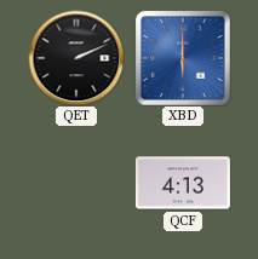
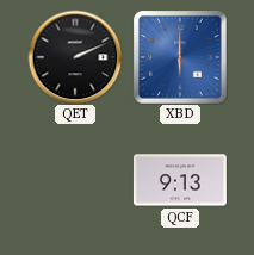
QCF: 4:13 -> 9:13 (180, 180)
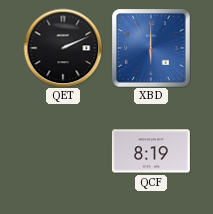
QCF: 9:13 -> 8:19 (151, 151)
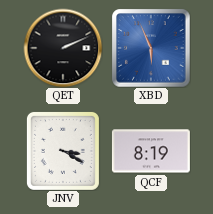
XBD: 6:00 -> 5:56 (151, 48)
JNV: none -> 3:20 (63, 151)
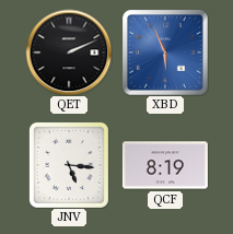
JNV: 3:20 -> 5:16 (69, 165)
